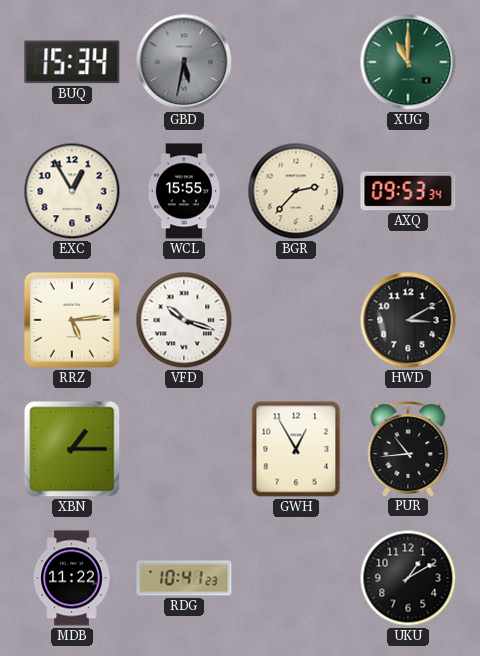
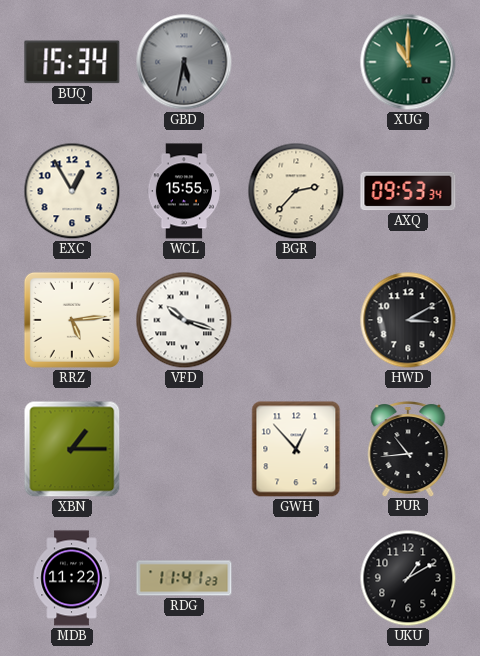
GWH: 12:55 -> 12:53 (296, 449)
RDG: 10:41 -> 11:41 (184, 578)
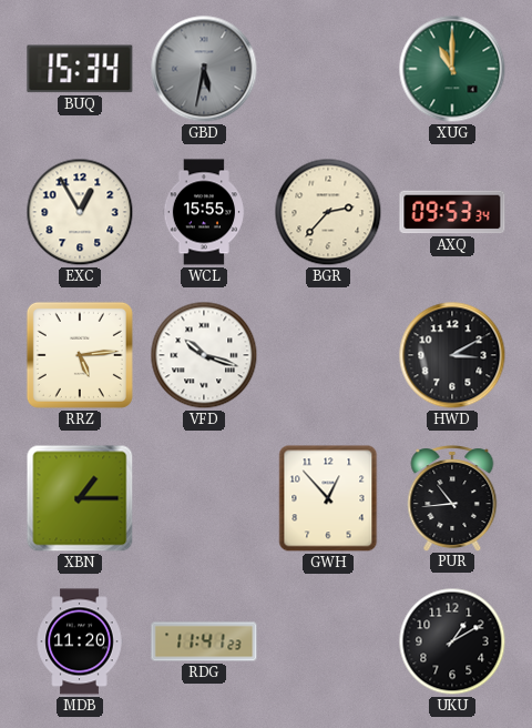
MDB: 11:22 -> 11:20 (80, 641)
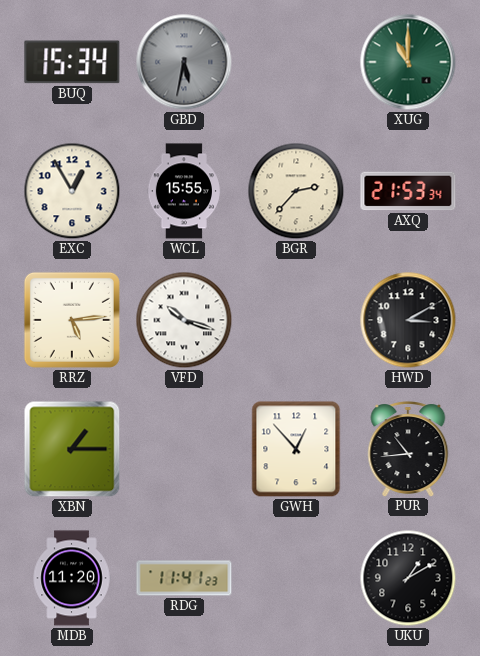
AXQ: 09:53 -> 21:53 (408, 191)
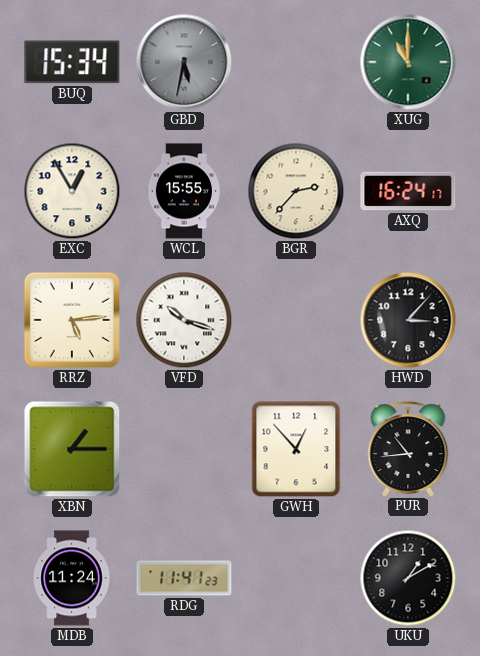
AXQ: 21:53 -> 16:24 (408, 191)
HWD: 3:10 -> 3:07 (408, 320)
MDB: 11:20 -> 11:24 (72, 578)
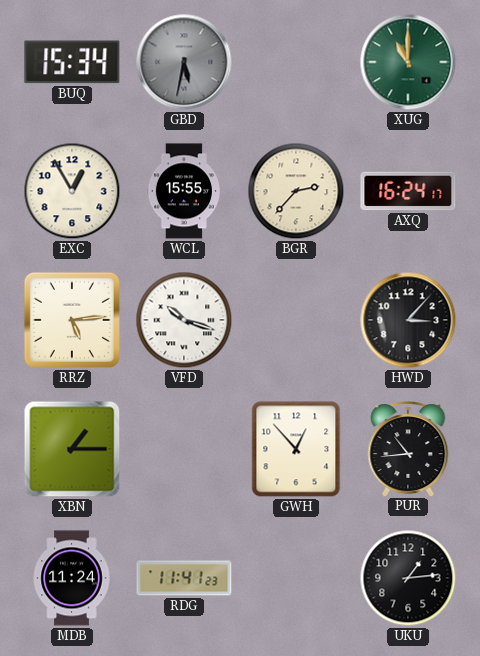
UKU: 1:10 -> 1:14 (408, 578)
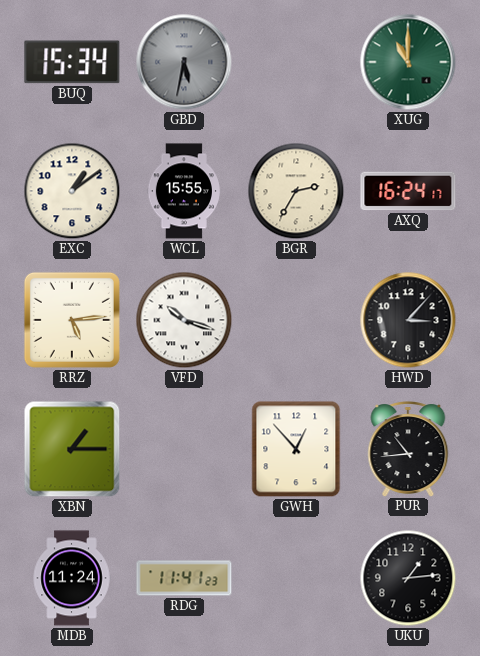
EXC: 12:55 -> 1:09 (72, 191)
BGR: 2:37 -> 2:35 (296, 191)
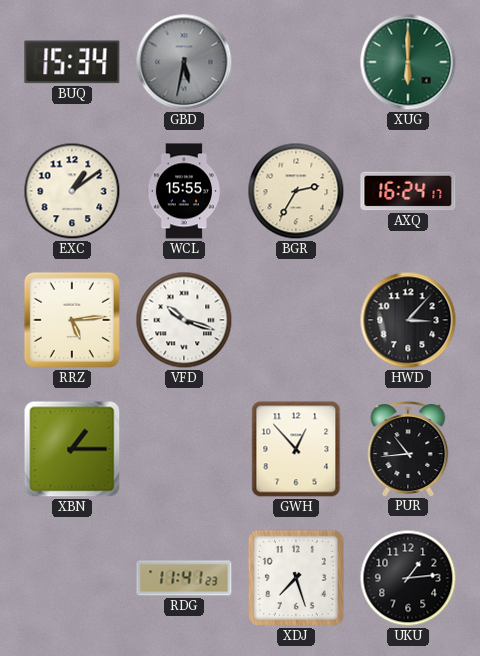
XUG: 11:00 -> 6:00 (408, 62)
MDB: 11:24 -> none (72, 578)
XDJ: none -> 7:27 (296, 578)
